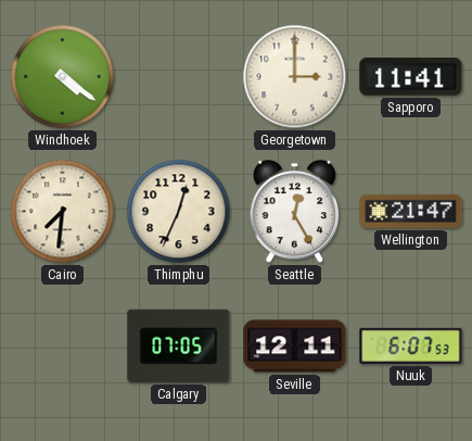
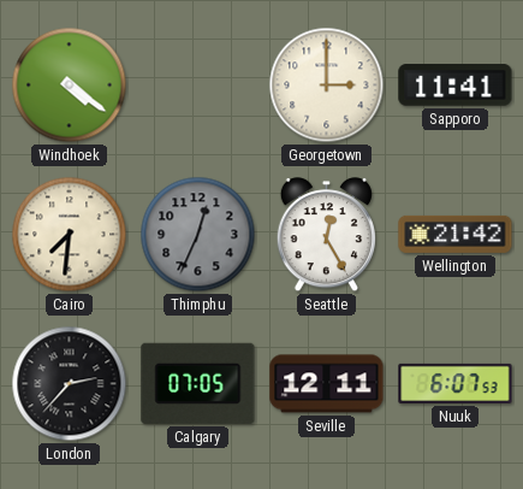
Thimphu dial: cream -> grey (198, 235)
Wellington: 21:47 -> 21:42 (456, 234)
London: none -> 2:37 (70, 384)
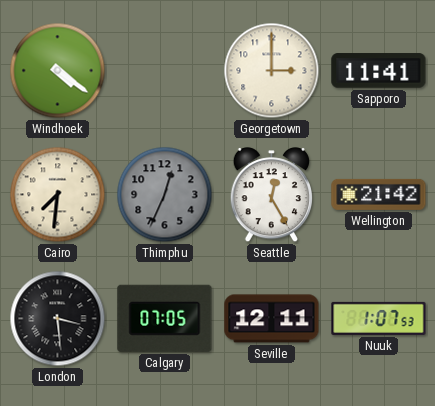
London: 2:37 -> 3:29 (58, 319)
Nuuk: 6:07 -> 1:07 (379, 318)
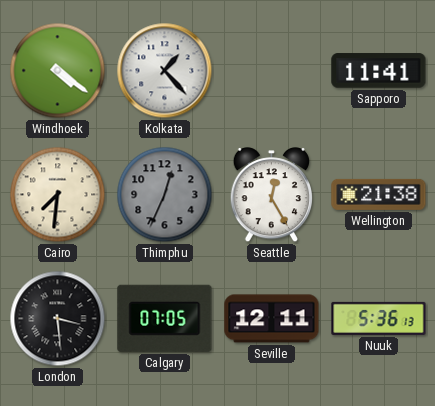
Kolkata: none -> 1:23 (165, 71)
Georgetown: 3:00 -> none (272, 71)
Wellington: 21:42 -> 21:38 (379, 194)
Nuuk: 1:07 -> 5:36 (379, 318)
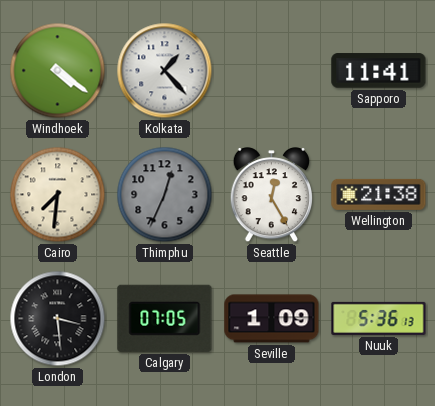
Seville: 12:11 -> 1:09 (272, 319)
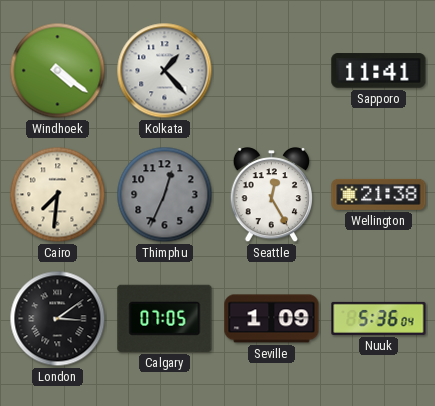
London: 3:29 -> 3:09 (58, 319)
Nuuk: 5:36:13 -> 5:36:04 (379, 318)
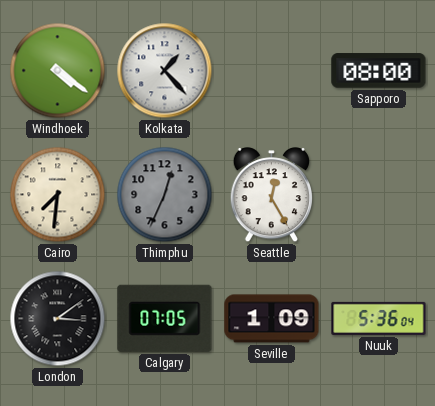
Sapporo: 11:41 -> 08:00 (379, 71)
Wellington: 21:38 -> none (379, 194)
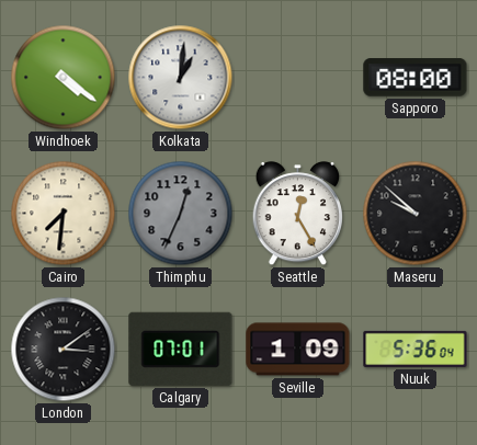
Kolkata: 1:23 -> 1:01 (181, 78)
Maseru: none -> 9:52 (416, 214)
Calgary: 07:05 -> 07:01 (181, 349)
